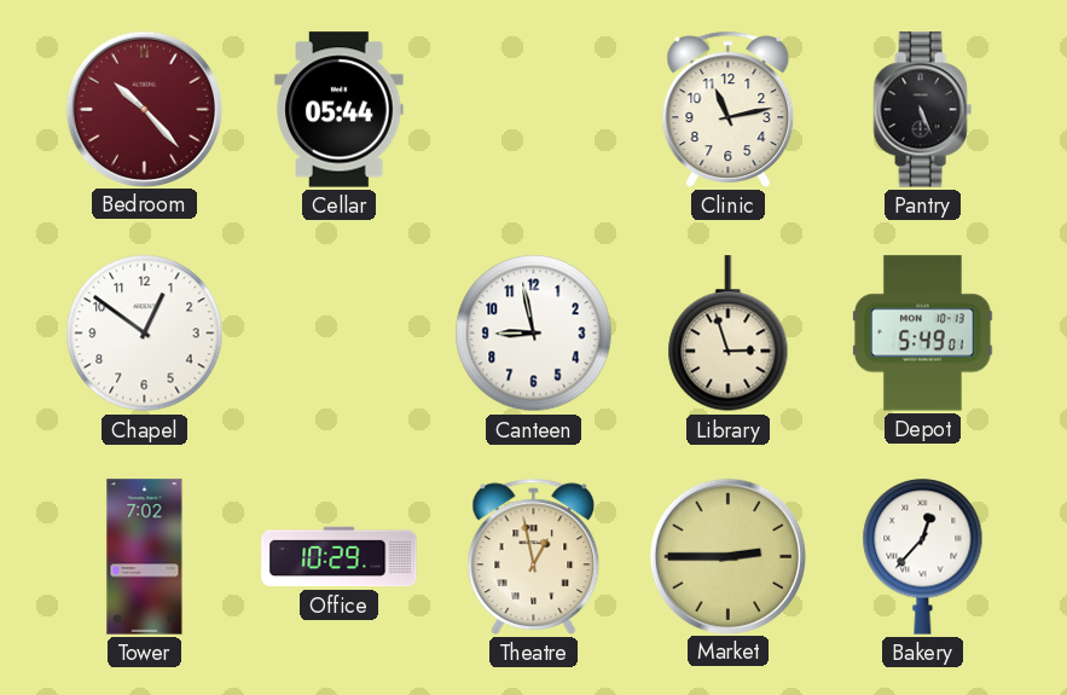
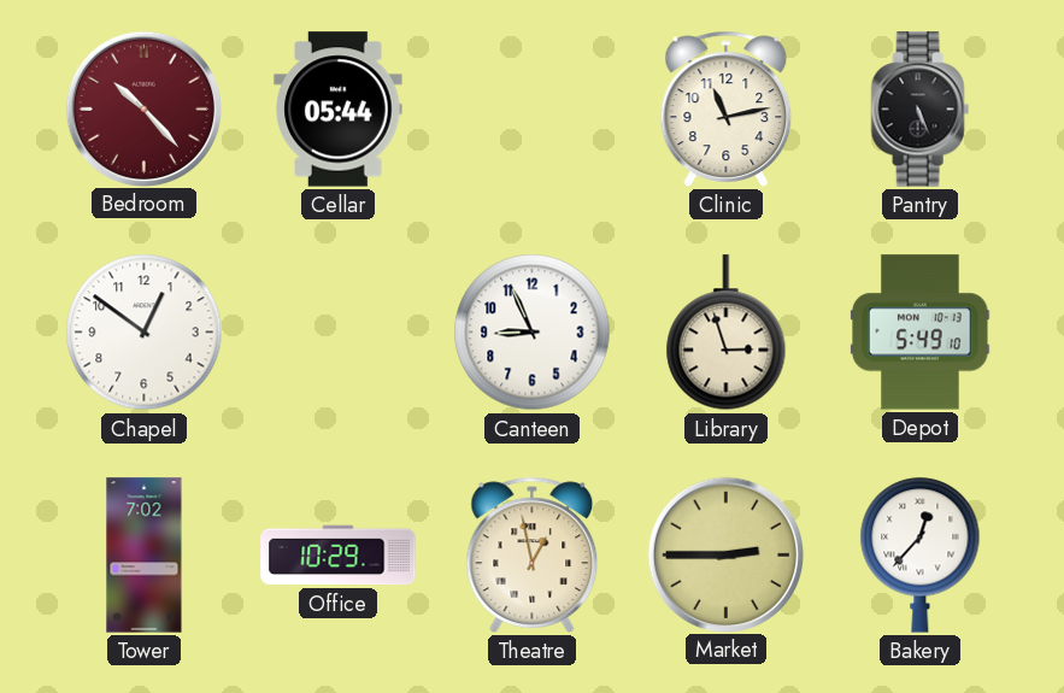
Canteen: 8:58 -> 8:56 (533, 333)
Depot: 5:49:01 -> 5:49:10 (921, 333)
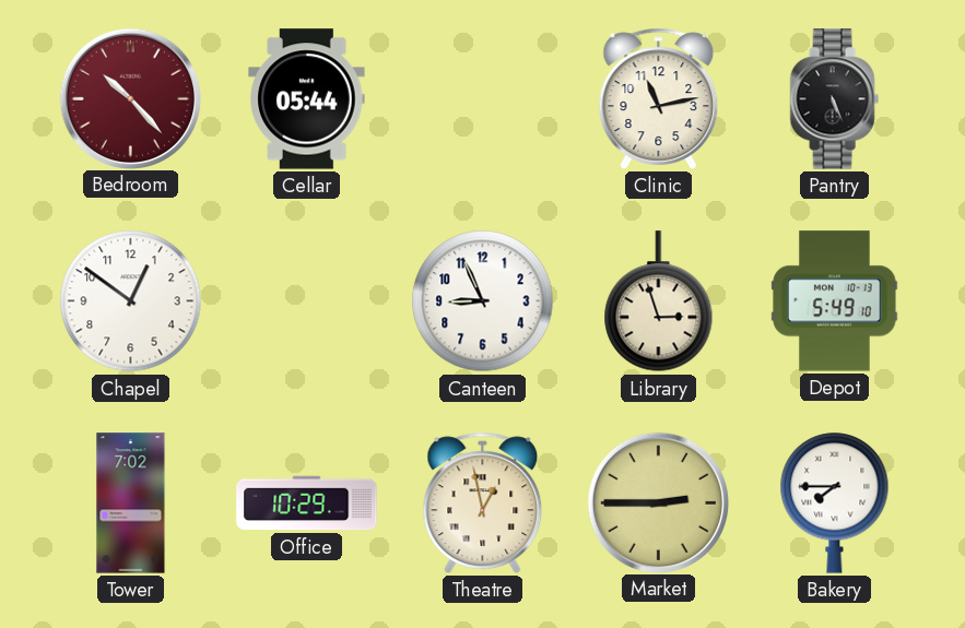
Bakery: 12:37 -> 7:45 (835, 502)
